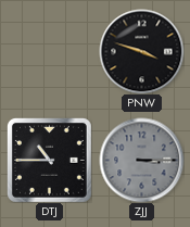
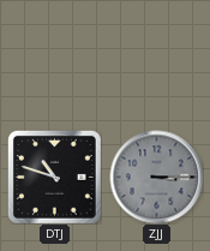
PNW: 3:48 -> none (141, 51)
DTJ: 10:45 -> 10:48 (54, 177)
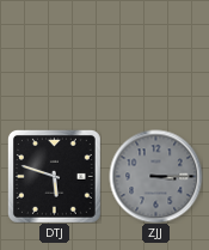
DTJ: 10:48 -> 5:48 (54, 176)
